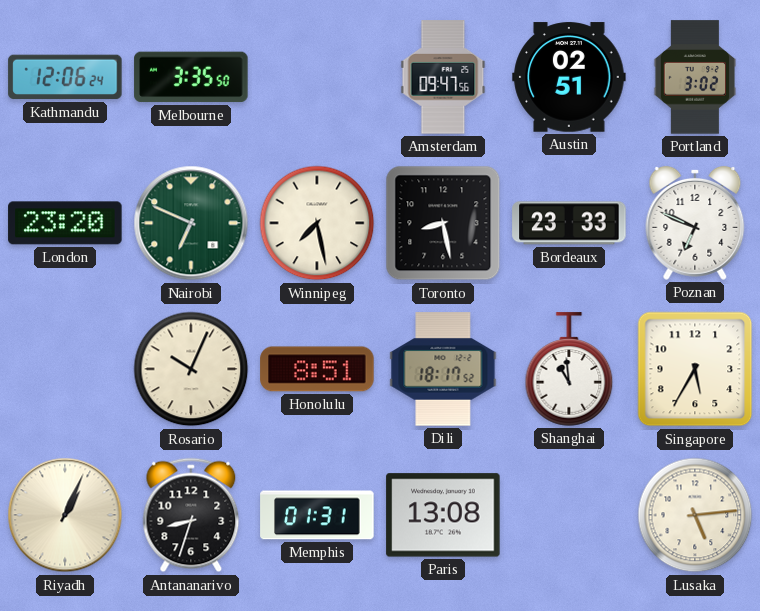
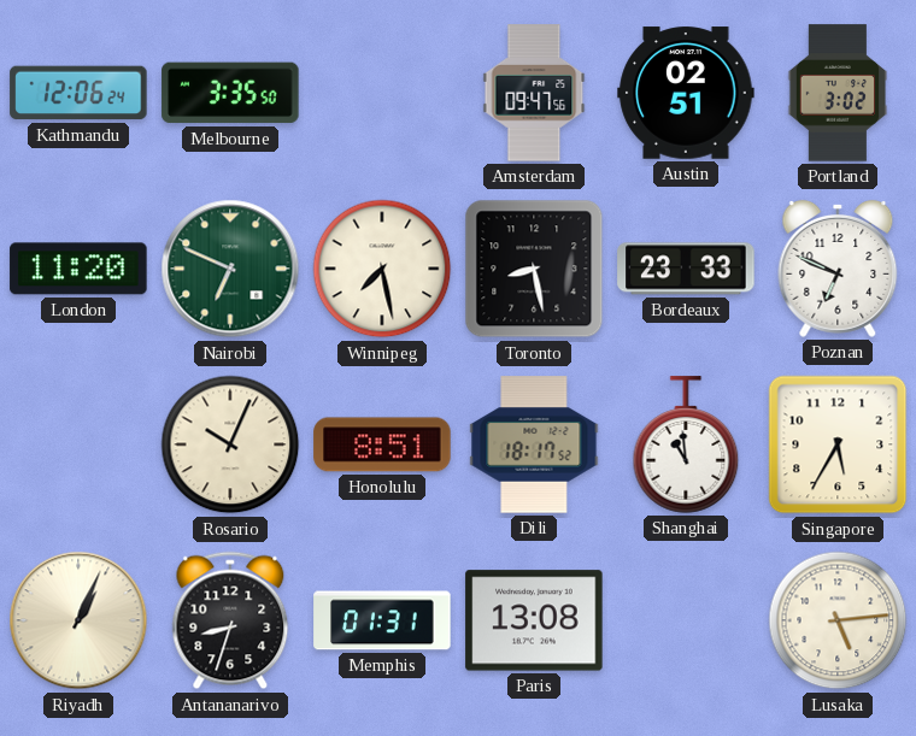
London: 23:20 -> 11:20 (78, 269)
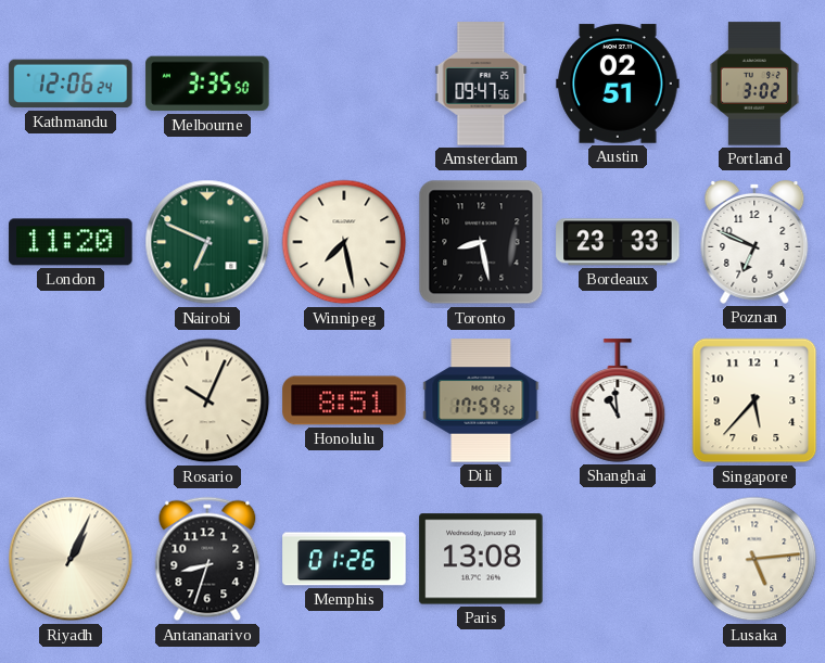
Dili: 18:17 -> 17:59 (481, 400)
Singapore: 5:35 -> 5:37 (754, 400)
Memphis: 01:31 -> 01:26 (344, 559)
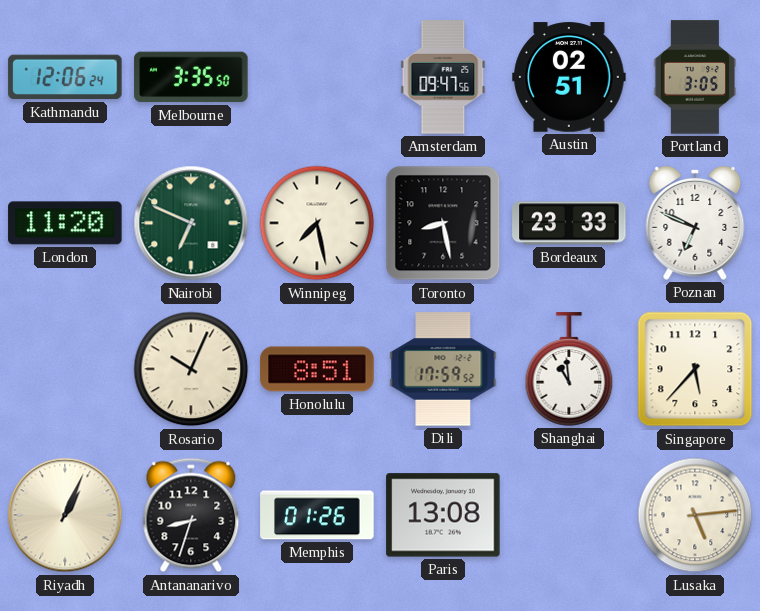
Portland: 3:02 -> 3:05 (694, 77)
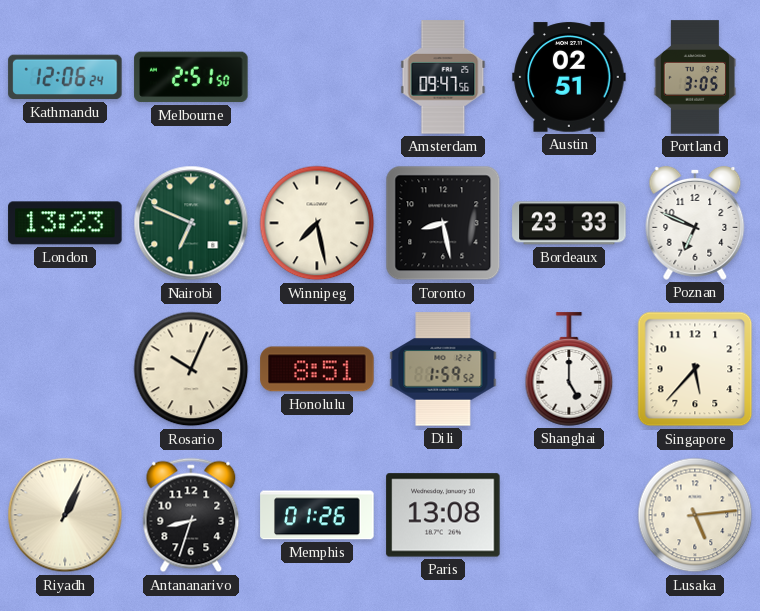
Melbourne: 3:35 -> 2:51 (191, 77)
London: 11:20 -> 13:23 (65, 223)
Dili: 17:59 -> 1:59 (443, 369)
Shanghai: 10:59 -> 5:00 (569, 369)
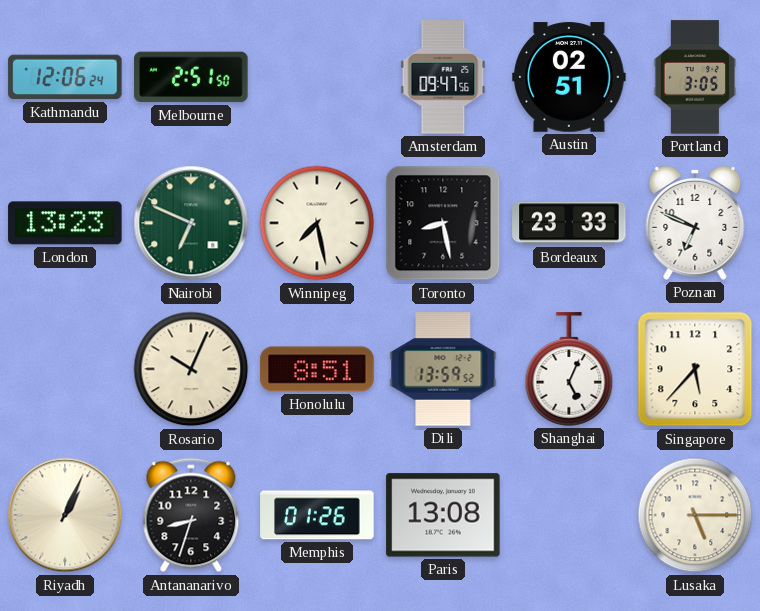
Dili: 1:59 -> 13:59 (443, 369)
Shanghai: 5:00 -> 5:04 (569, 369)
Lusaka: 5:14 -> 5:15 (695, 515)
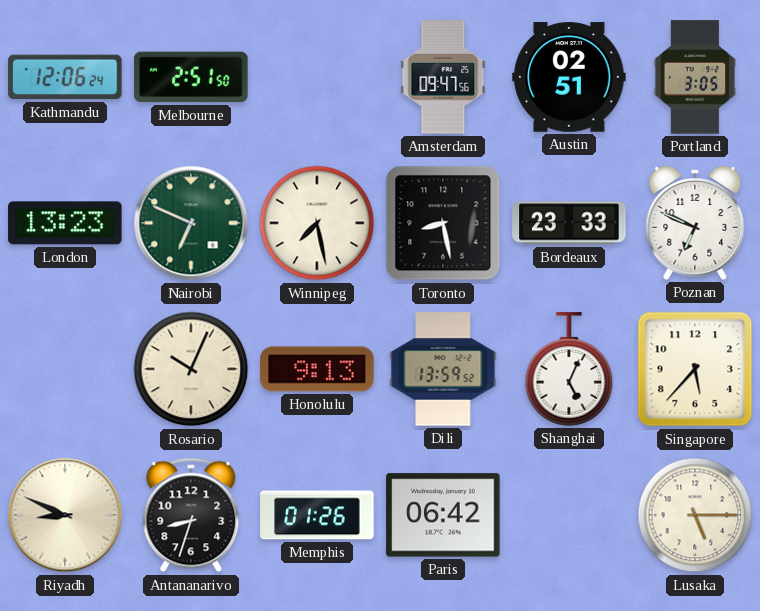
Honolulu: 8:51 -> 9:13 (317, 369)
Riyadh: 1:04 -> 8:49 (65, 515)
Paris: 13:08 -> 06:42 (443, 515)
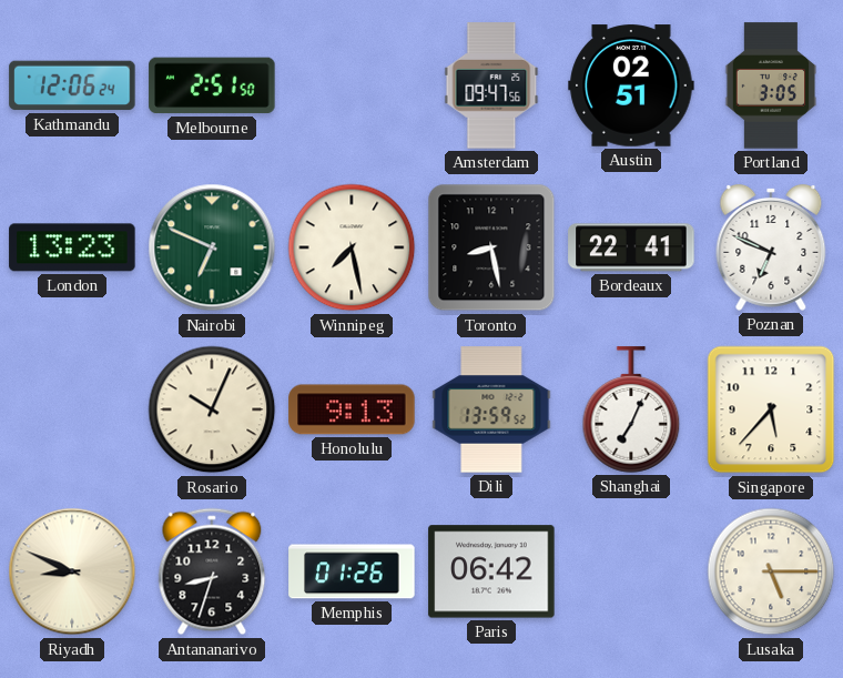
Bordeaux: 23:33 -> 22:41 (631, 247)
Shanghai: 5:04 -> 7:04 (631, 409)
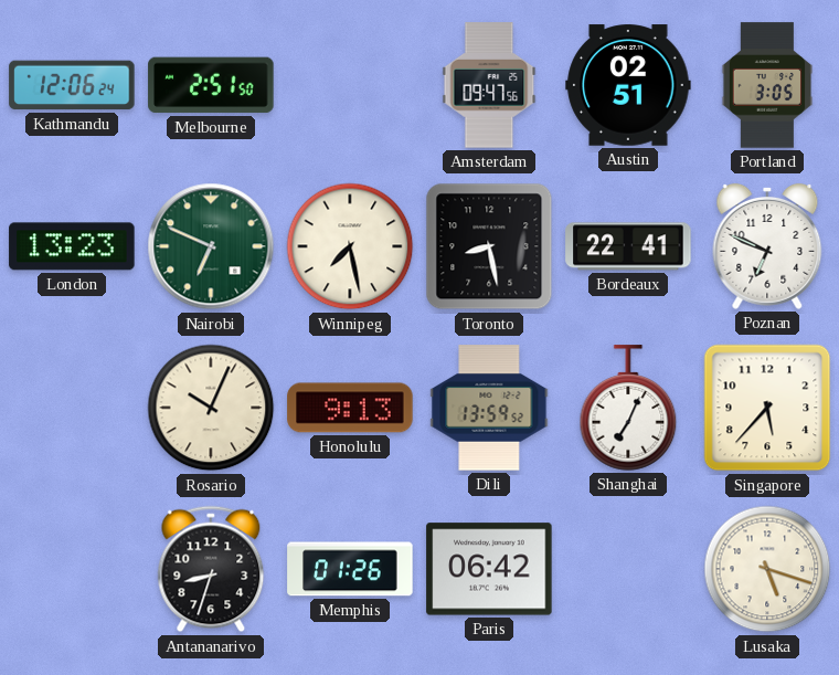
Riyadh: 8:49 -> none (72, 571)
Lusaka: 5:15 -> 5:18 (767, 569)
